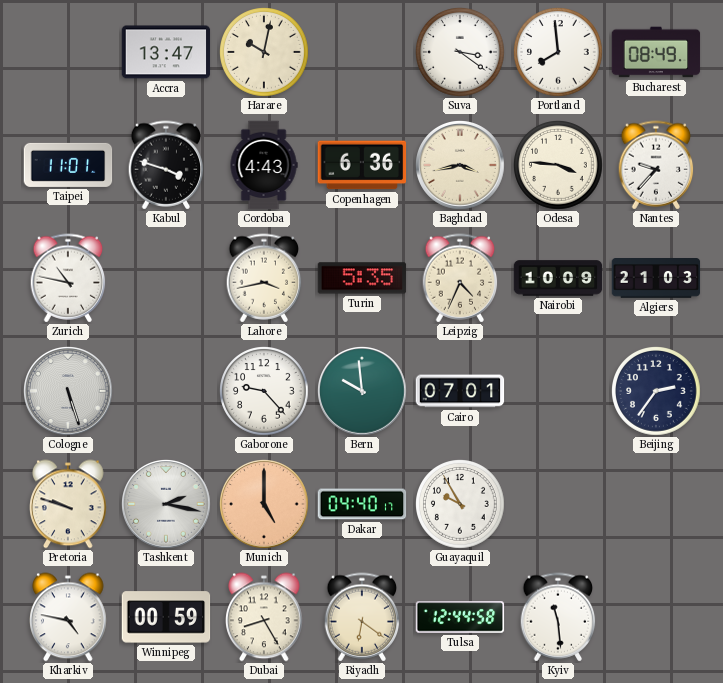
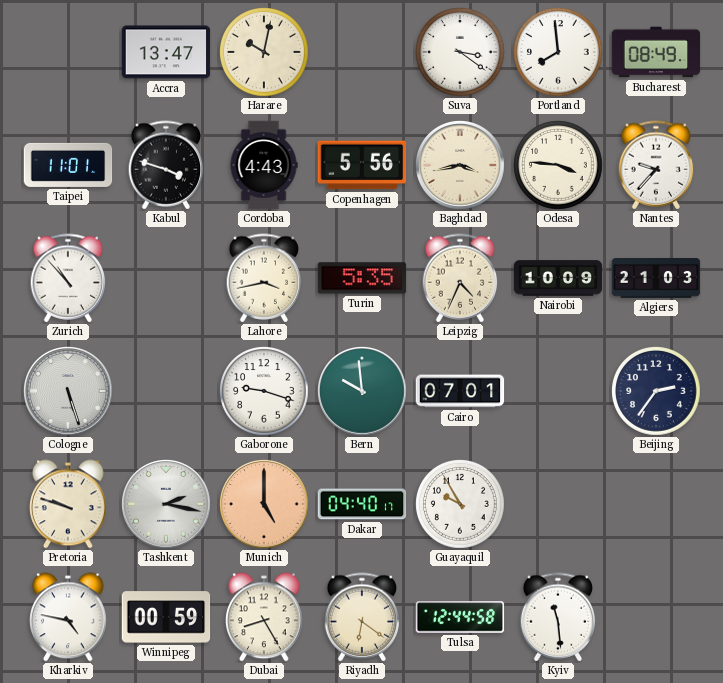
Copenhagen: 6:36 -> 5:56 (362, 165)
Zurich: 10:47 -> 10:53 (68, 278)
Gaborone: 9:23 -> 9:18 (265, 392)
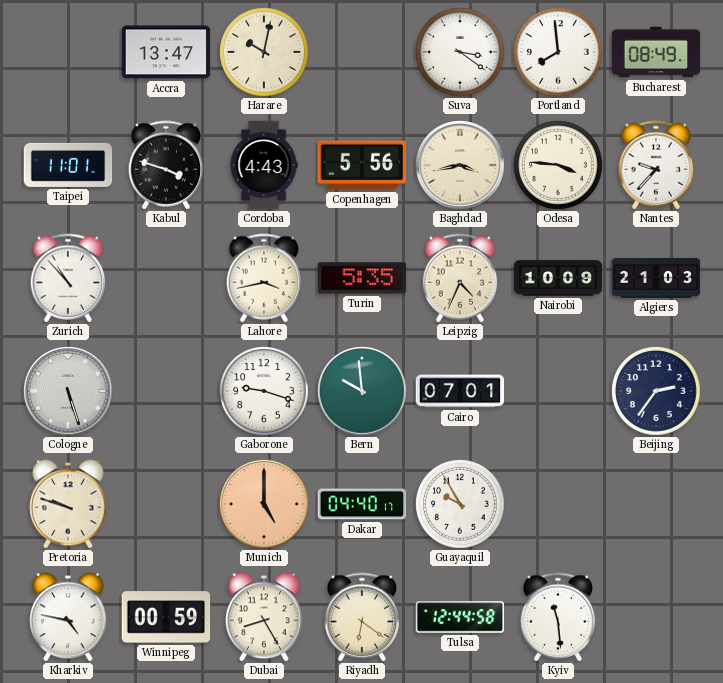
Tashkent: 2:17 -> none (167, 505)
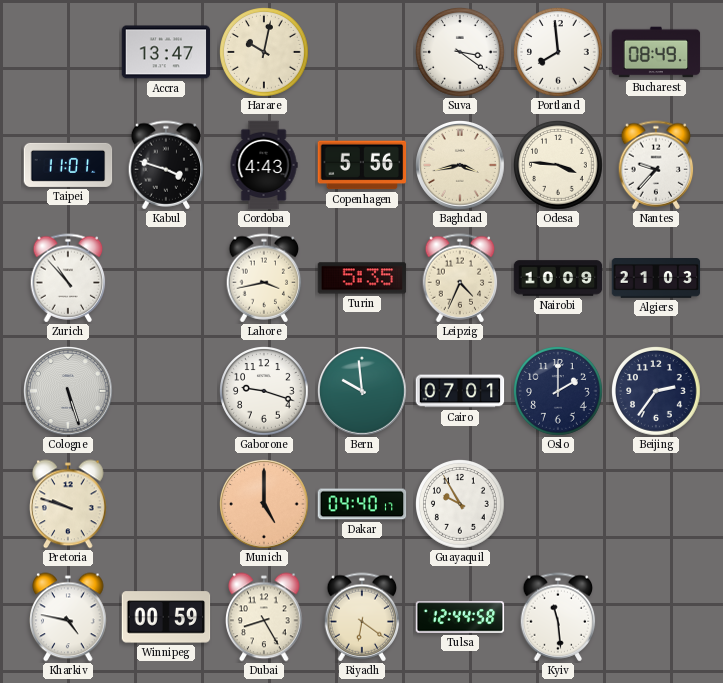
Oslo: none -> 2:00 (559, 392)
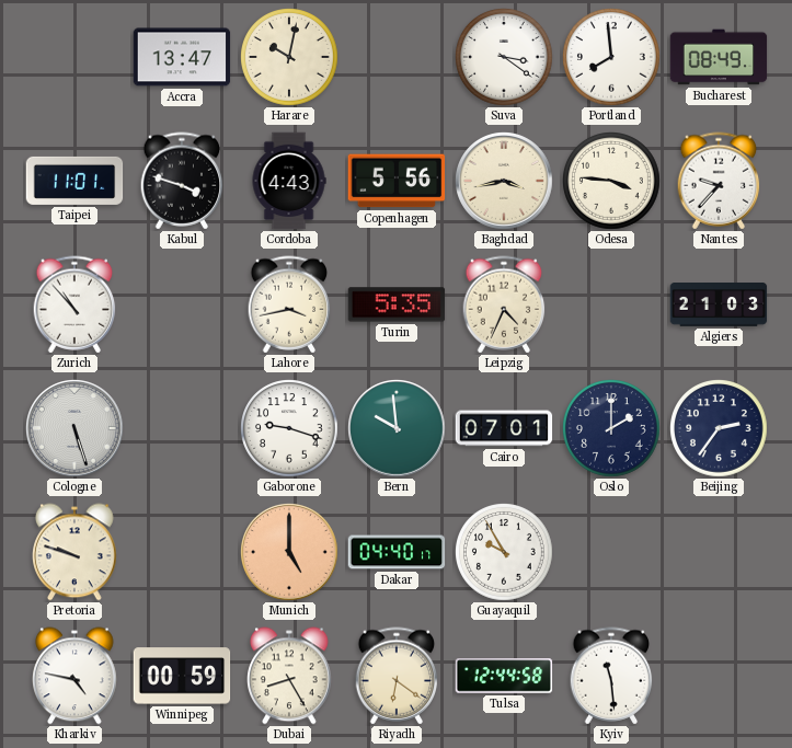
Nairobi: 10:09 -> none (558, 278)
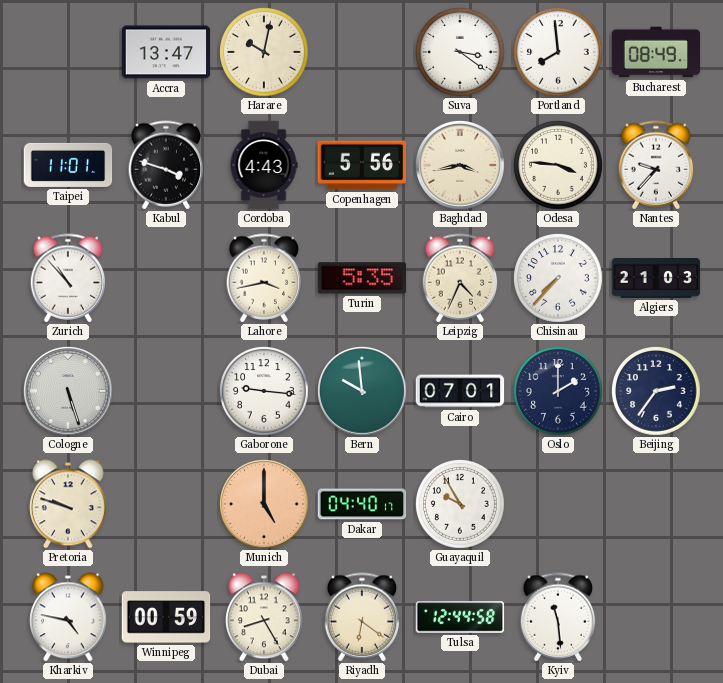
Chisinau: none -> 7:37 (559, 279)
Gaborone: 9:18 -> 9:16 (265, 392)
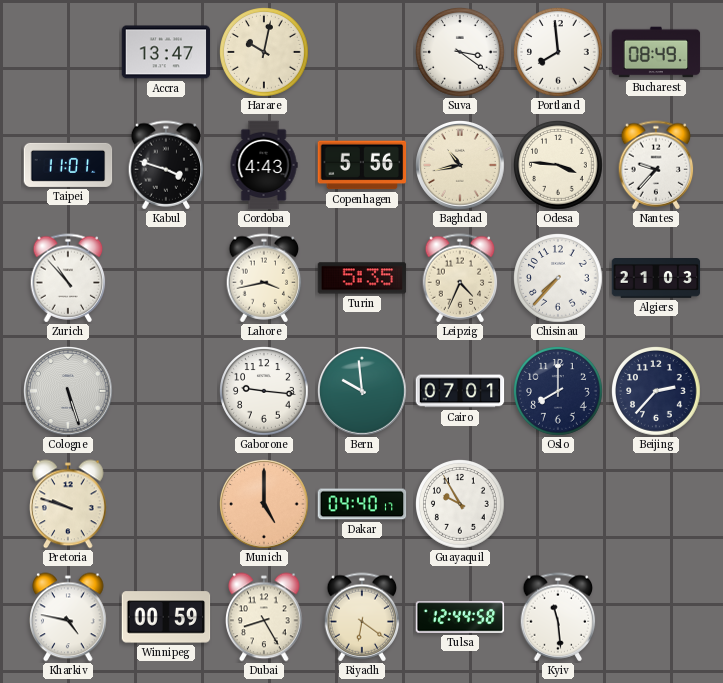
Baghdad: 3:43 -> 10:43 (461, 166)
Oslo: 2:00 -> 8:00 (559, 392)
Beijing: 2:36 -> 2:37 (657, 392)
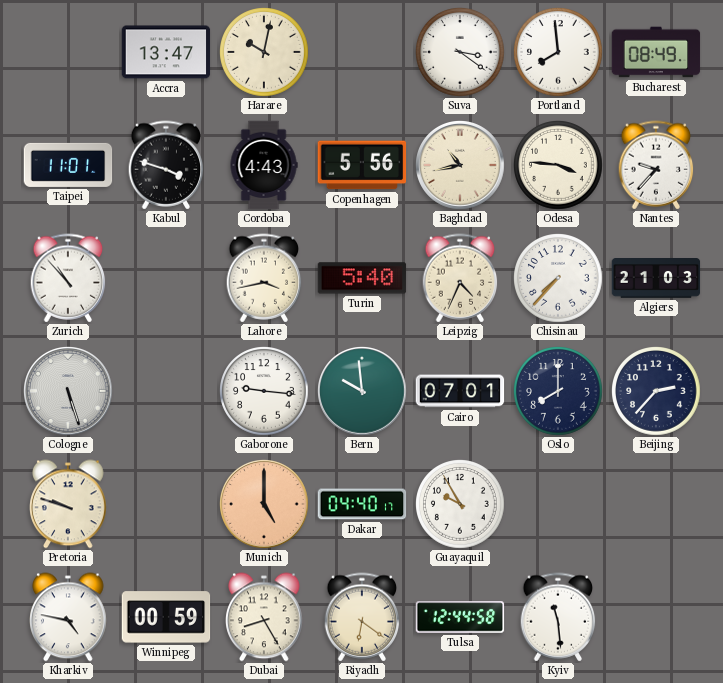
Turin: 5:35 -> 5:40 (362, 278)
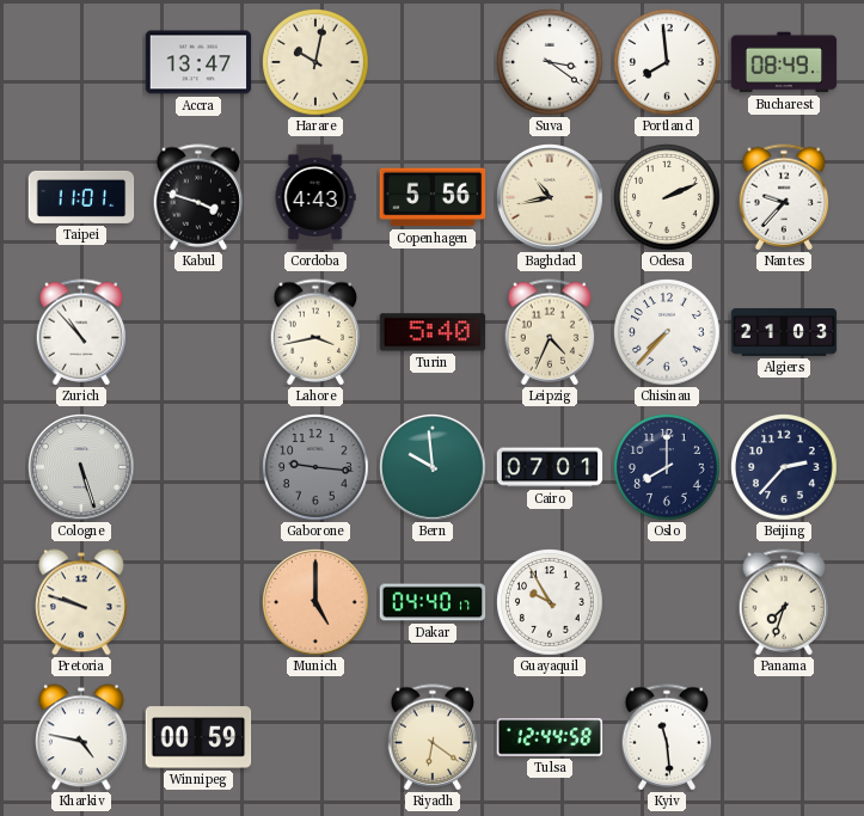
Odesa: 3:46 -> 2:11 (668, 198)
Gaborone dial: white -> grey (317, 468)
Panama: none -> 7:33 (784, 602)
Dubai: 8:25 -> none (265, 617)
